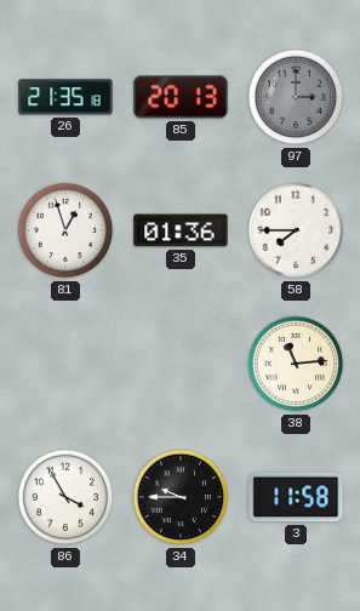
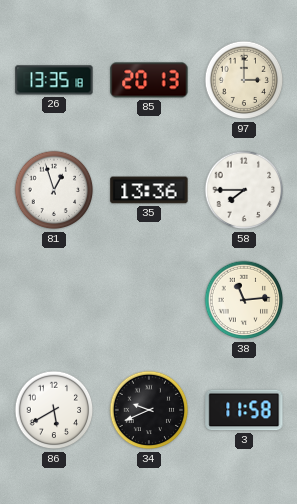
26: 21:35 -> 13:35 (54, 80)
97 dial: grey -> cream (244, 80)
35: 01:36 -> 13:36 (149, 190)
86: 3:55 -> 5:40 (54, 410)
34: 9:45 -> 9:41 (149, 410)
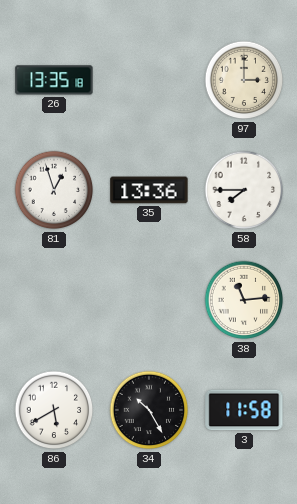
85: 20:13 -> none (149, 80)
34: 9:41 -> 10:25 (149, 410)
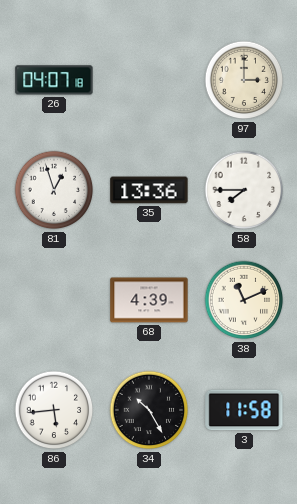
26: 13:35 -> 04:07 (54, 80)
68: none -> 4:39 (149, 300)
38: 11:14 -> 11:11 (244, 300)
86: 5:40 -> 5:44 (54, 410)
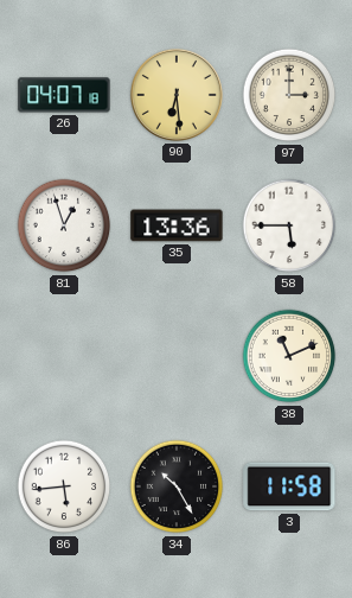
90: none -> 6:29 (177, 95)
58: 7:45 -> 5:45 (289, 225)
68: 4:39 -> none (149, 300)
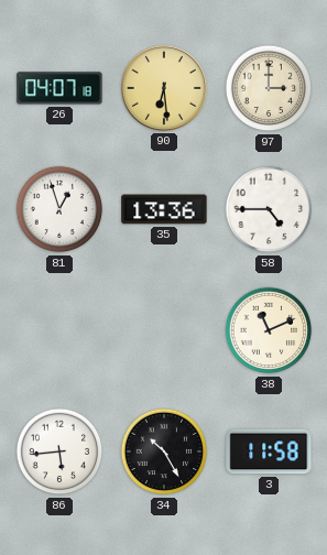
58: 5:45 -> 4:45 (269, 209)
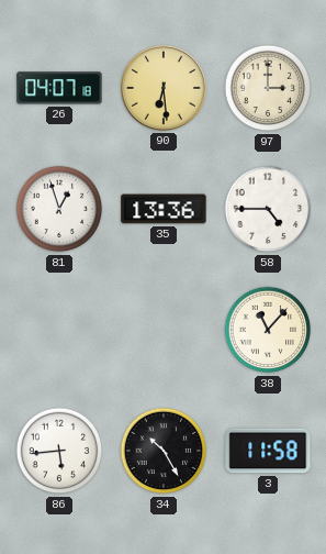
38: 11:11 -> 11:07 (268, 330)
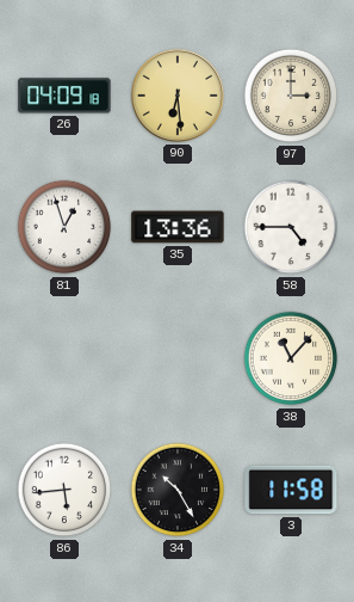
26: 04:07 -> 04:09 (64, 96)
